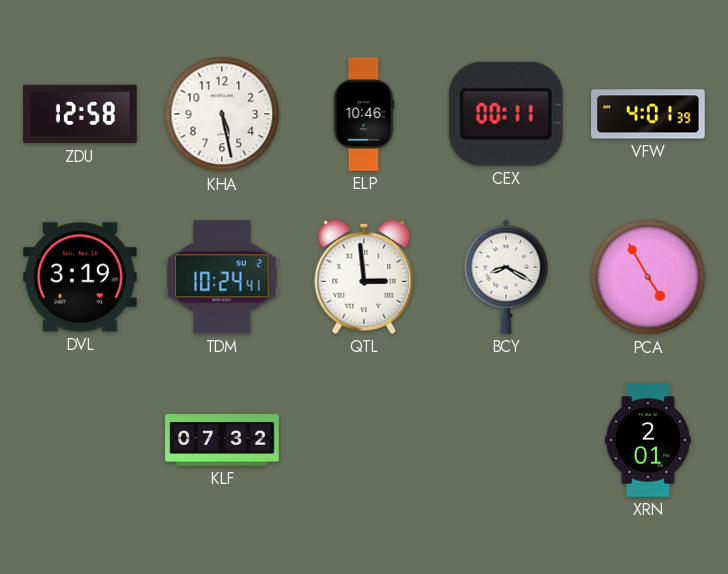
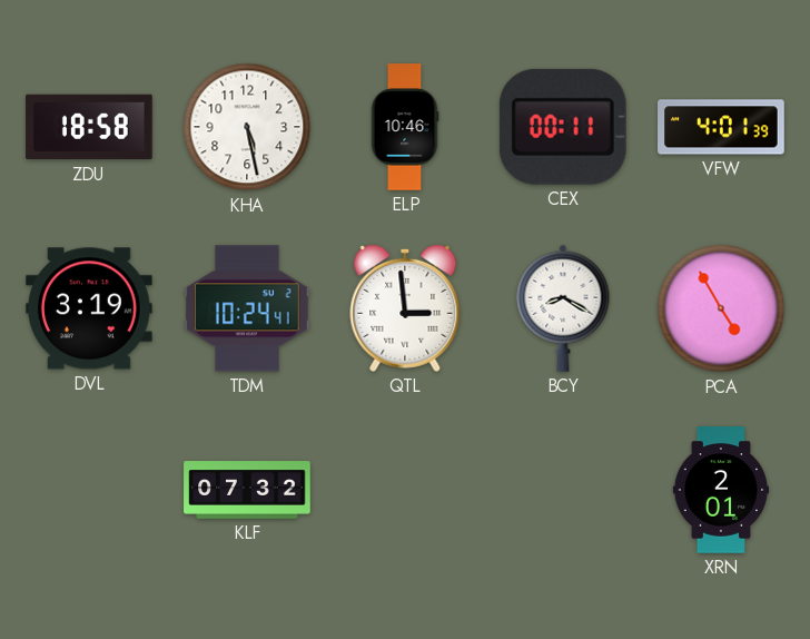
ZDU: 12:58 -> 18:58 (89, 127)
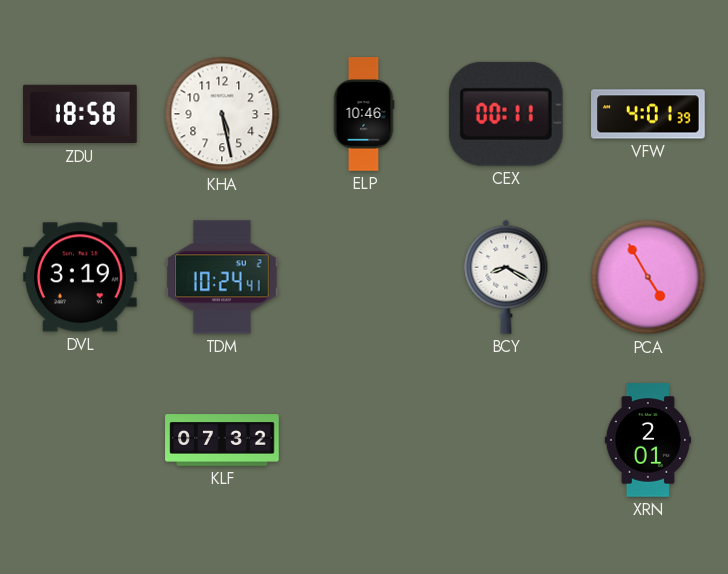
QTL: 2:59 -> none (405, 308)
